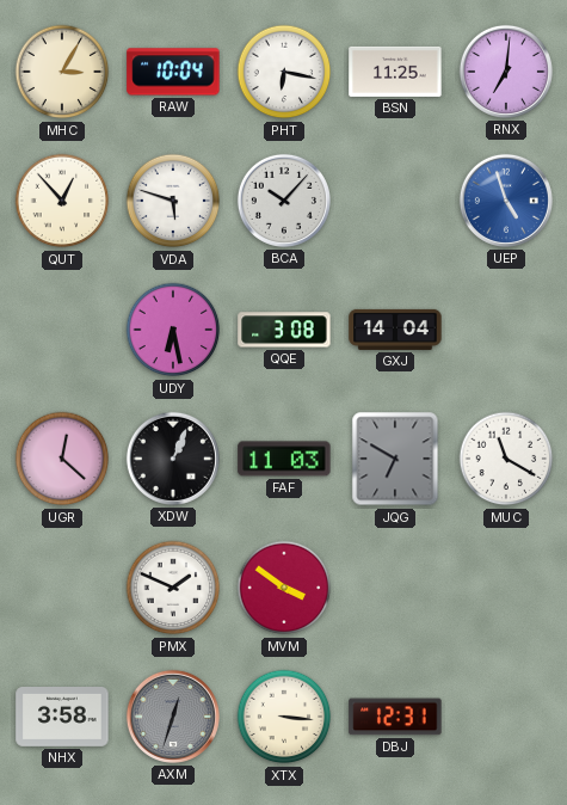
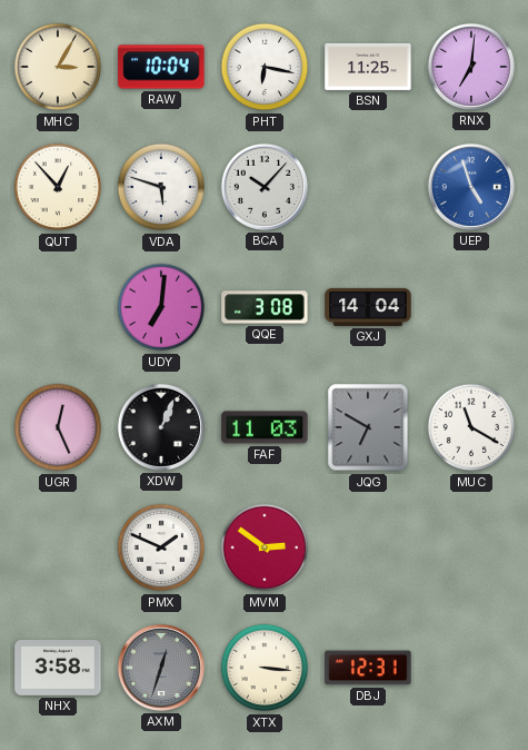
UDY: 6:28 -> 7:01 (161, 307)
UGR: 12:22 -> 12:26 (58, 427)
MVM: 3:51 -> 2:51 (265, 547)
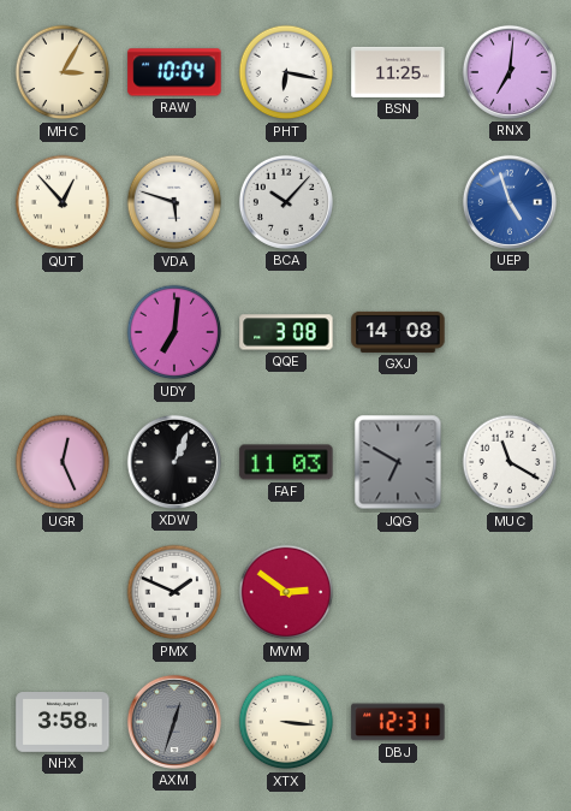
GXJ: 14:04 -> 14:08 (398, 332)
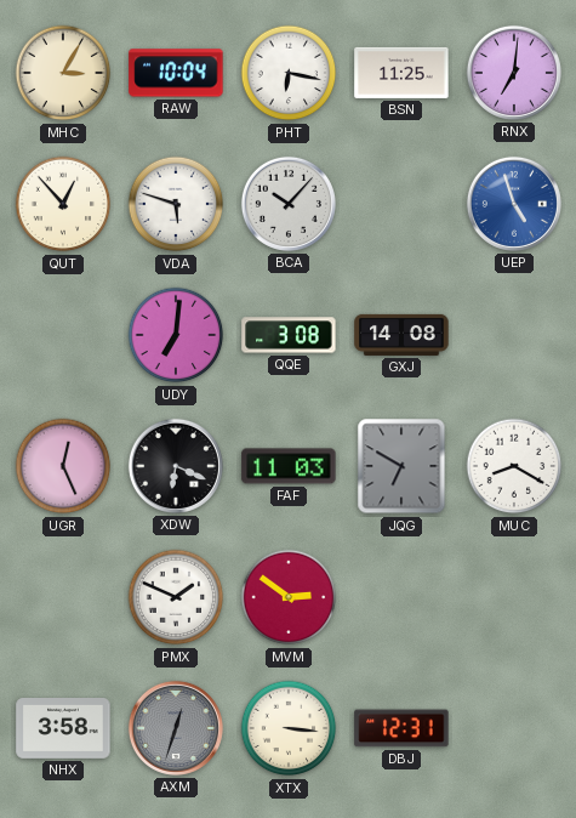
XDW: 1:04 -> 6:19 (176, 466)
MUC: 11:20 -> 8:20 (514, 466)
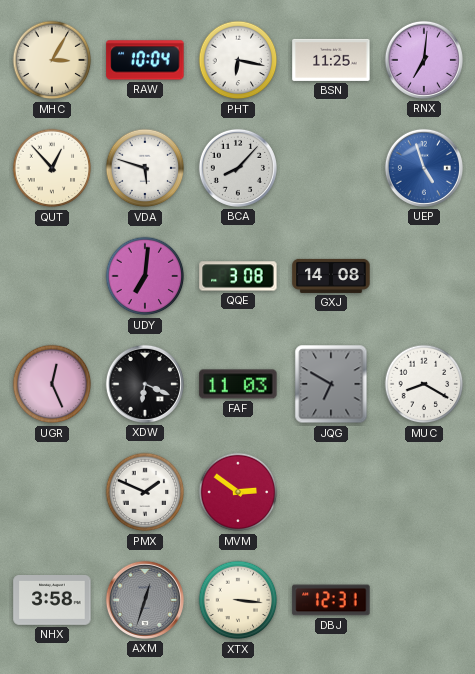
BCA: 10:07 -> 8:07 (238, 168)
